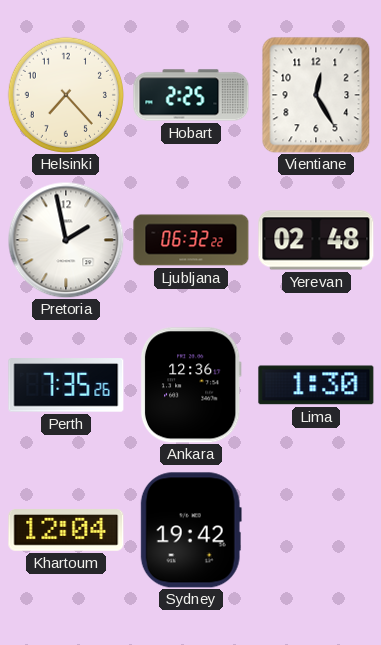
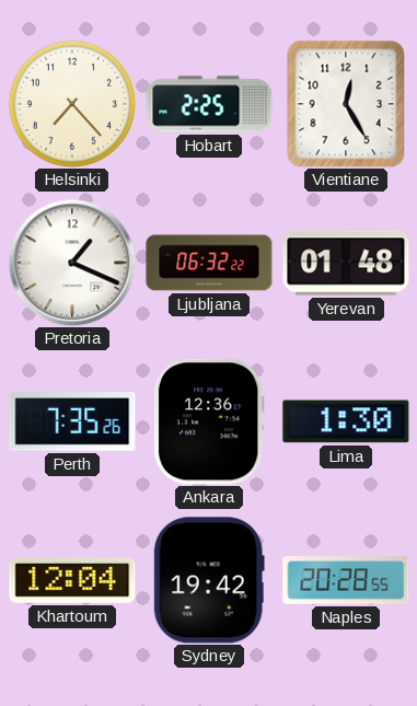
Pretoria: 1:58 -> 1:19 (72, 263)
Yerevan: 02:48 -> 01:48 (346, 263)
Naples: none -> 20:28 (346, 580)
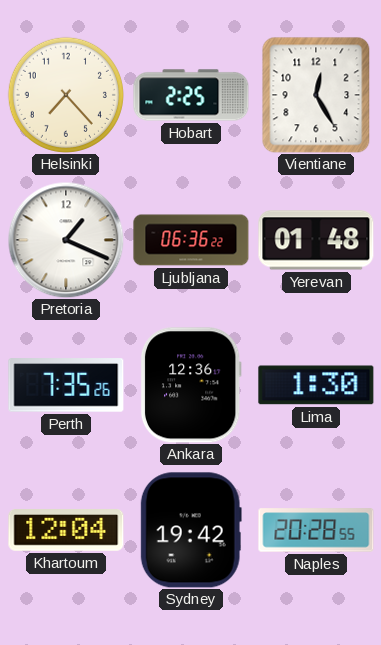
Ljubljana: 06:32 -> 06:36 (191, 240)
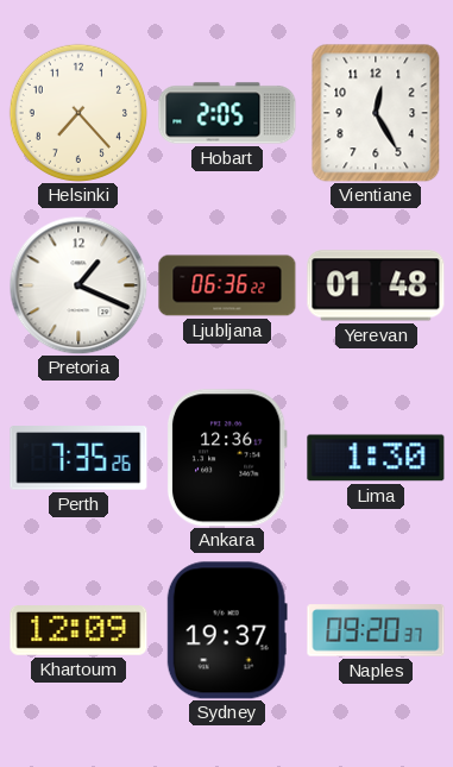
Hobart: 2:25 -> 2:05 (227, 113)
Khartoum: 12:04 -> 12:09 (78, 630)
Sydney: 19:42 -> 19:37 (227, 630)
Naples: 20:28 -> 09:20 (376, 630)
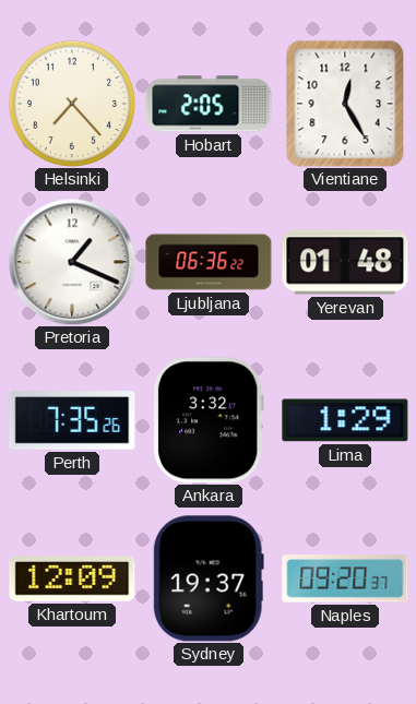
Ankara: 12:36 -> 3:32 (209, 420)
Lima: 1:30 -> 1:29 (345, 420)
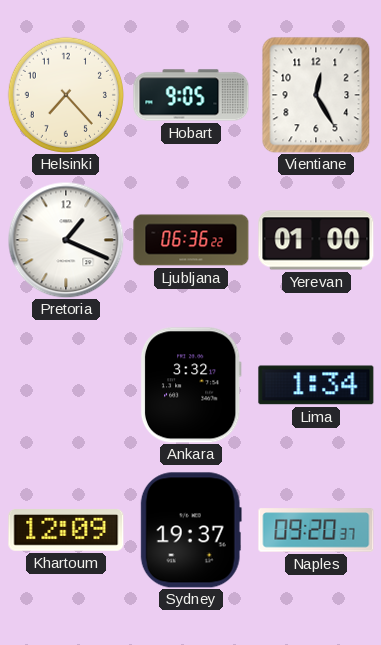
Hobart: 2:05 -> 9:05 (191, 95)
Yerevan: 01:48 -> 01:00 (316, 240)
Perth: 7:35 -> none (72, 420)
Lima: 1:29 -> 1:34 (316, 385)
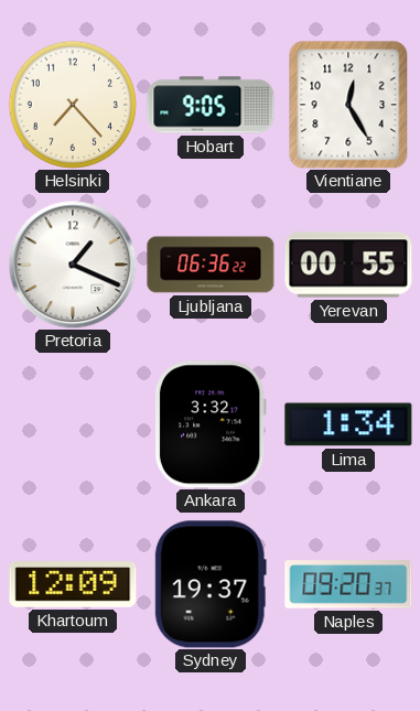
Yerevan: 01:00 -> 00:55 (348, 265)
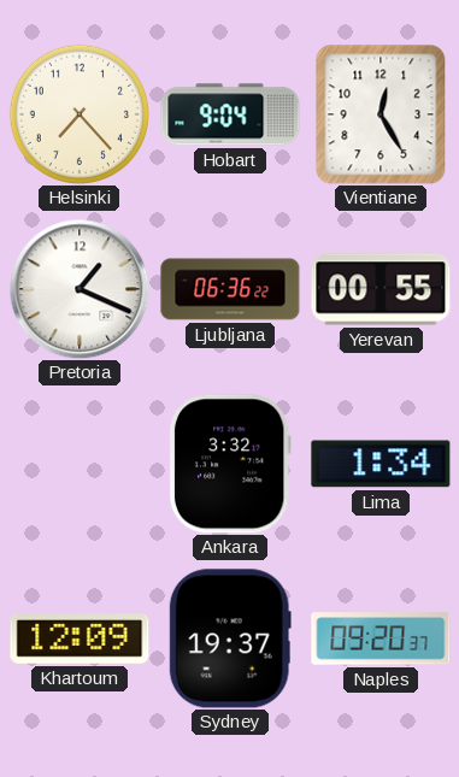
Hobart: 9:05 -> 9:04 (230, 114)
